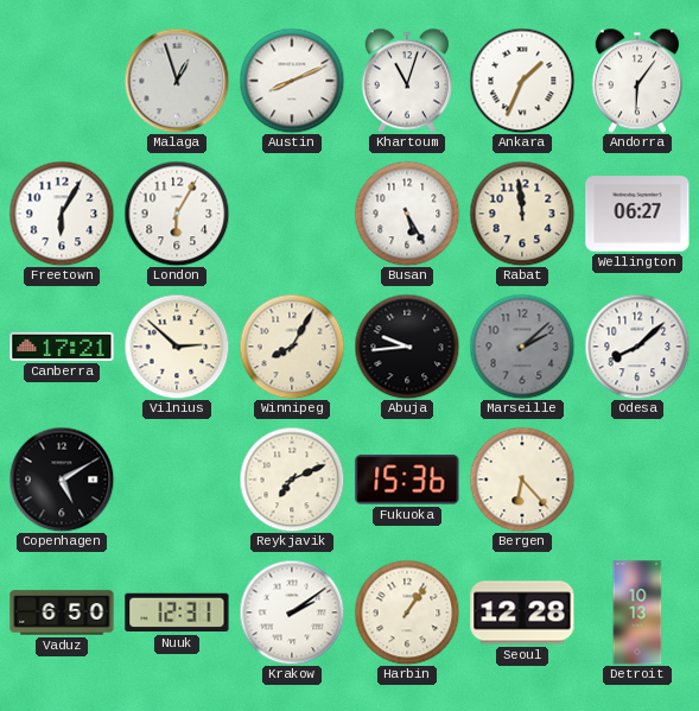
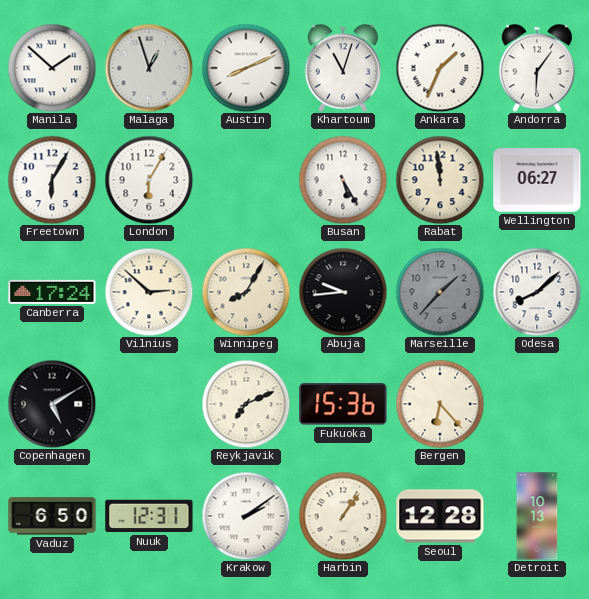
Manila: none -> 1:52 (52, 68)
Canberra: 17:21 -> 17:24 (52, 292)
Marseille: 2:08 -> 1:37 (440, 292)
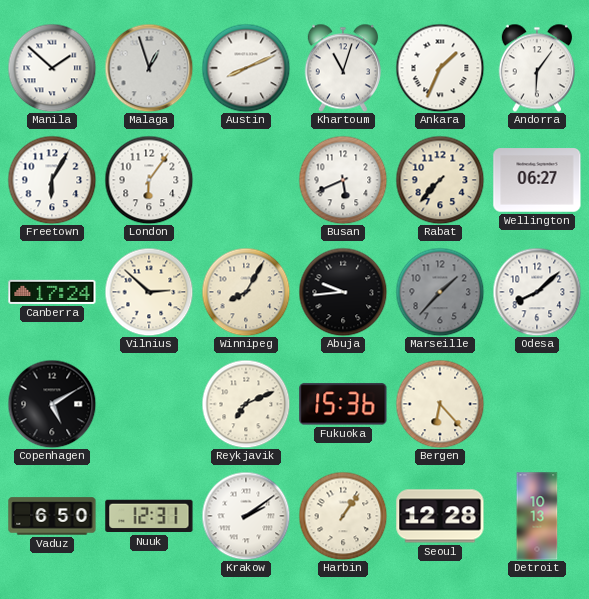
London: 6:05 -> 6:06 (149, 180)
Busan: 5:25 -> 5:41 (343, 180)
Rabat: 11:59 -> 7:37 (440, 180)
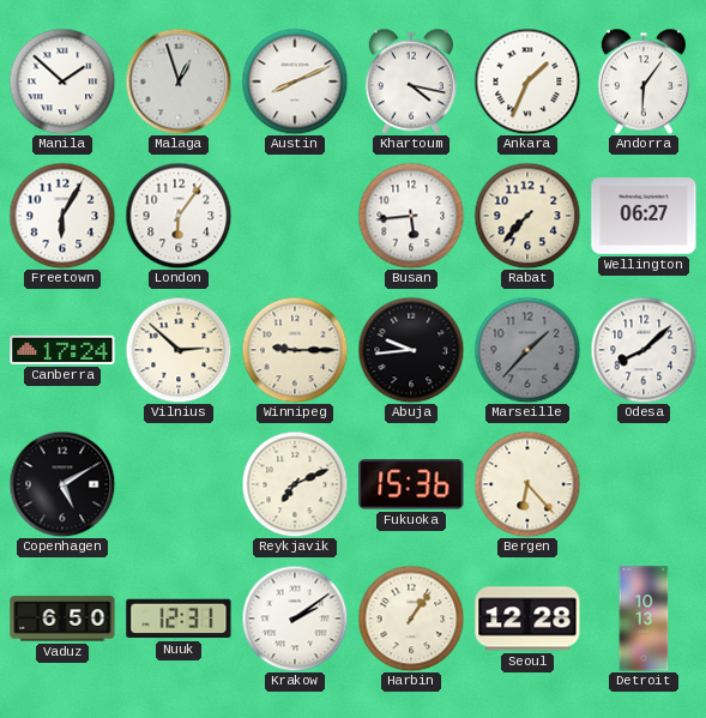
Khartoum: 11:03 -> 4:17 (411, 82)
Busan: 5:41 -> 5:44 (411, 216)
Winnipeg: 8:05 -> 9:15 (295, 350)
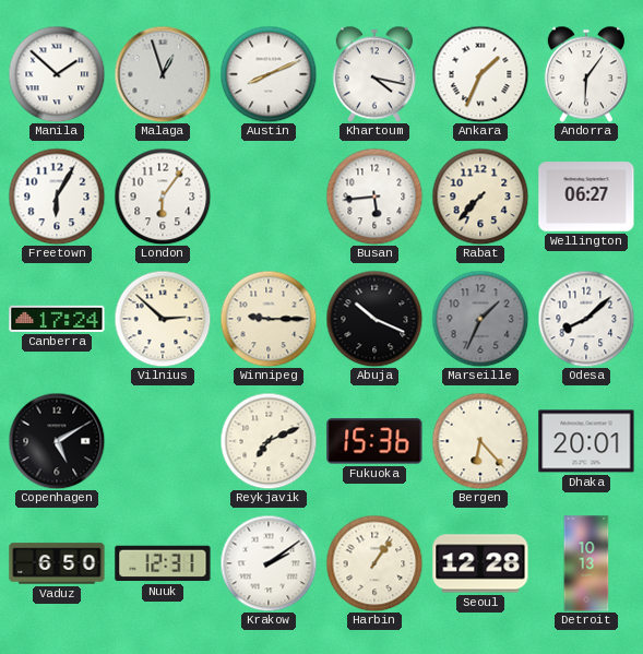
Abuja: 9:44 -> 10:19 (374, 319)
Marseille: 1:37 -> 1:34 (480, 319)
Dhaka: none -> 20:01 (586, 441)
